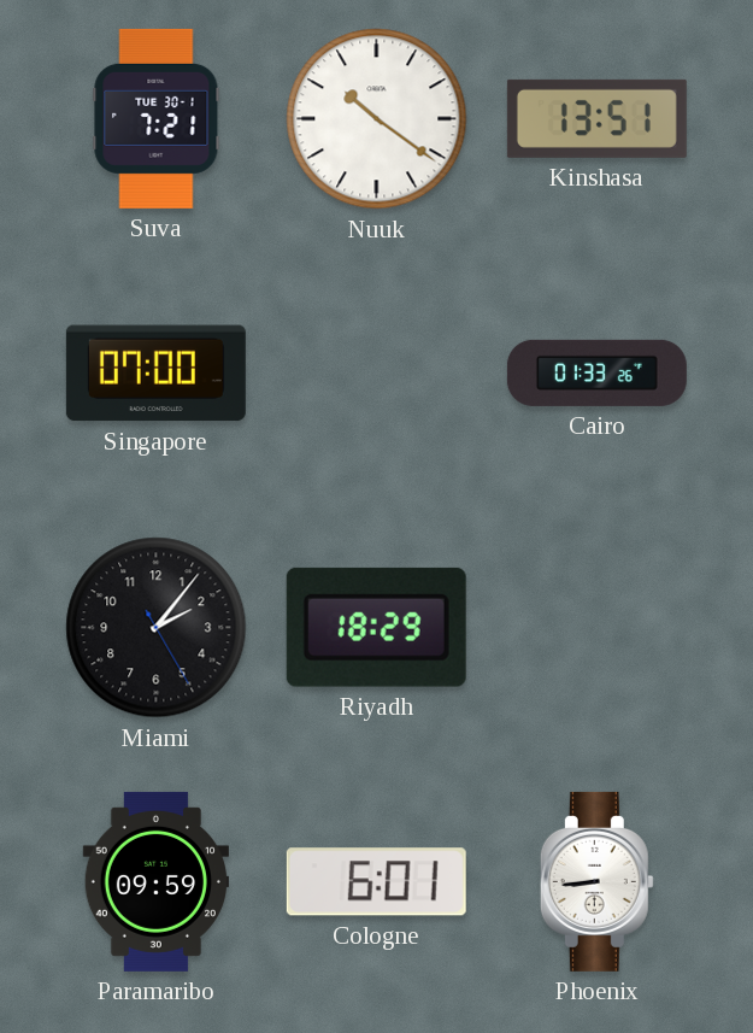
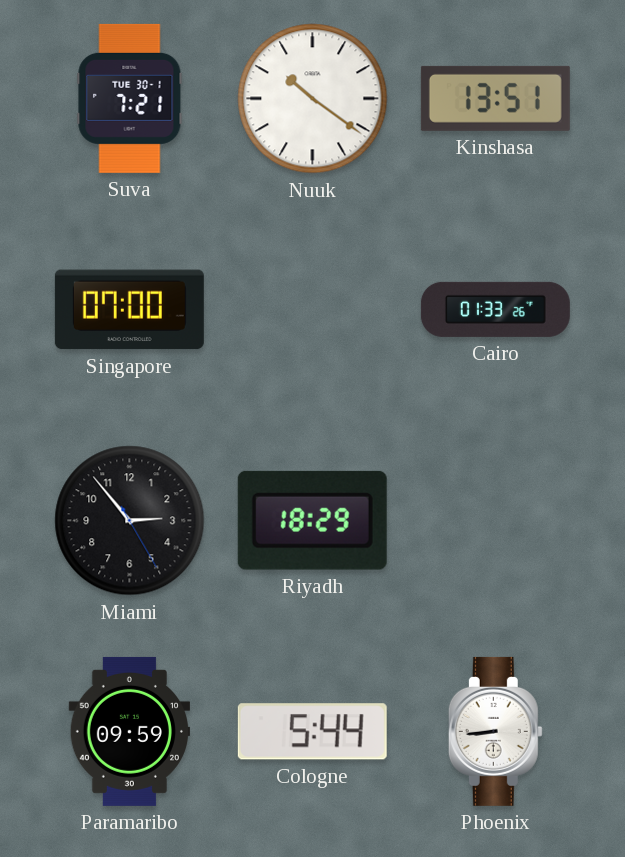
Miami: 2:06 -> 2:53 (130, 521)
Cologne: 6:01 -> 5:44 (312, 732)
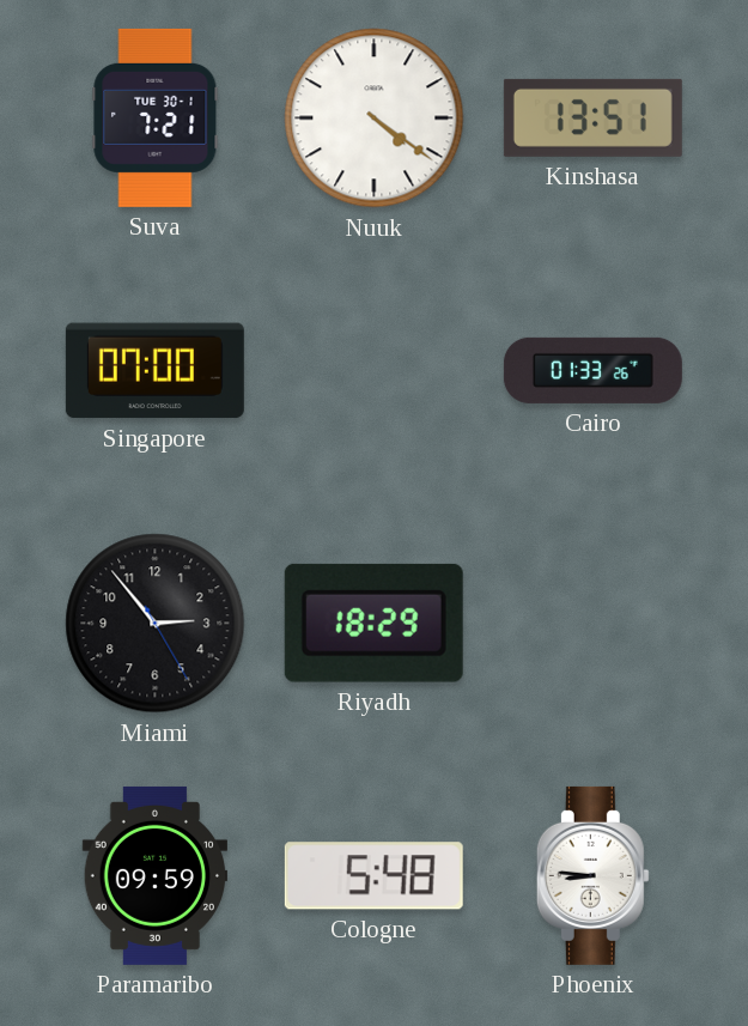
Nuuk: 10:21 -> 4:21 (375, 119)
Cologne: 5:44 -> 5:48 (373, 876)
Phoenix: 8:44 -> 8:46 (592, 875)
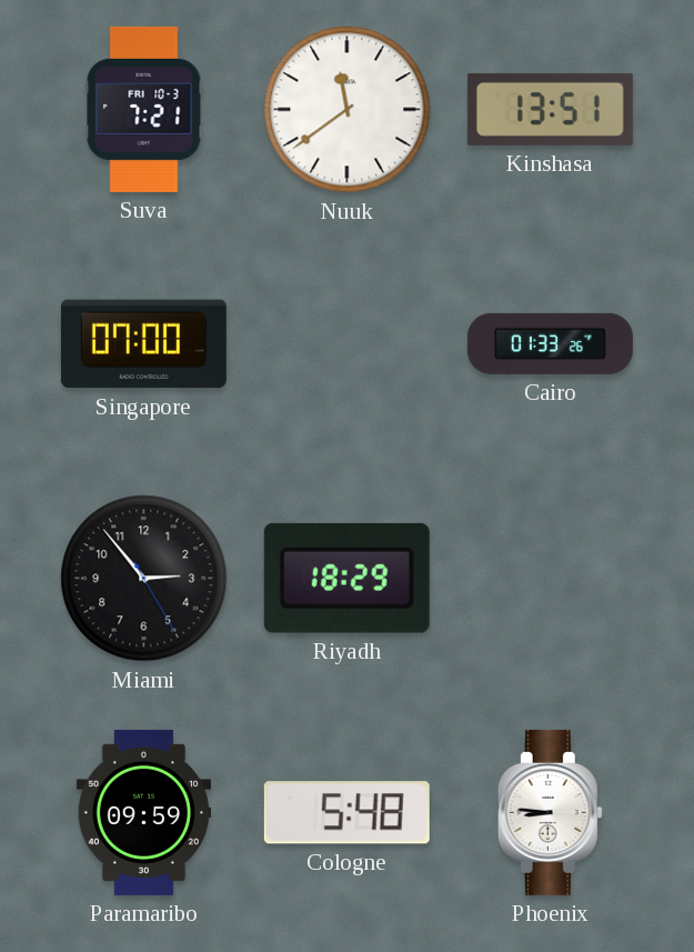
Suva date: TUE 30-1 -> FRI 10-3 (144, 109)
Nuuk: 4:21 -> 11:39 (348, 110)
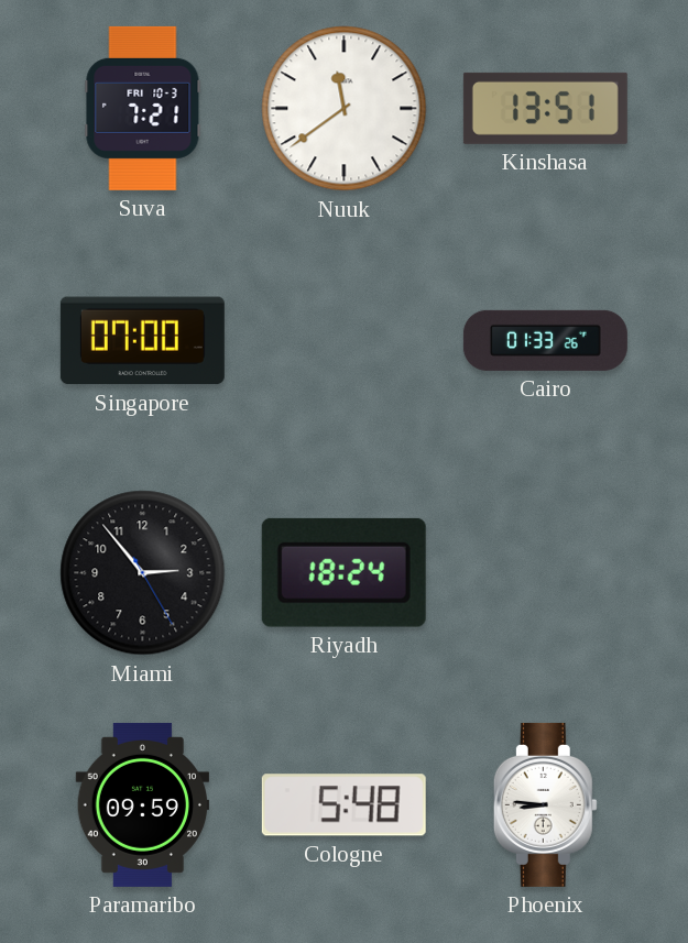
Riyadh: 18:29 -> 18:24 (343, 572)
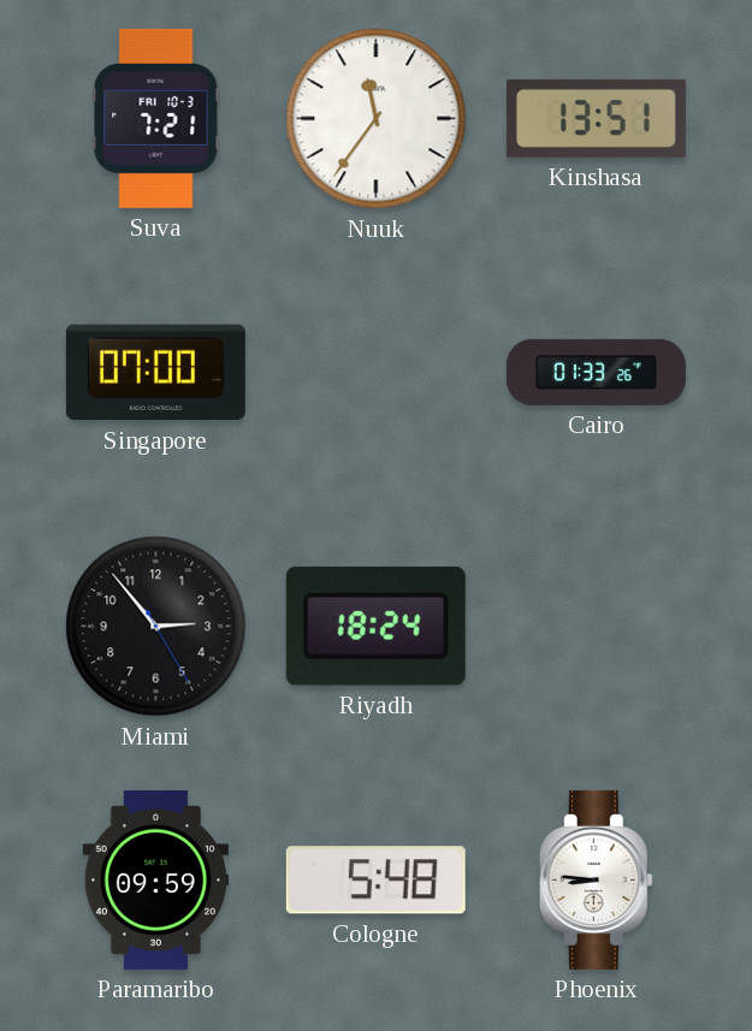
Nuuk: 11:39 -> 11:36 (377, 119)
